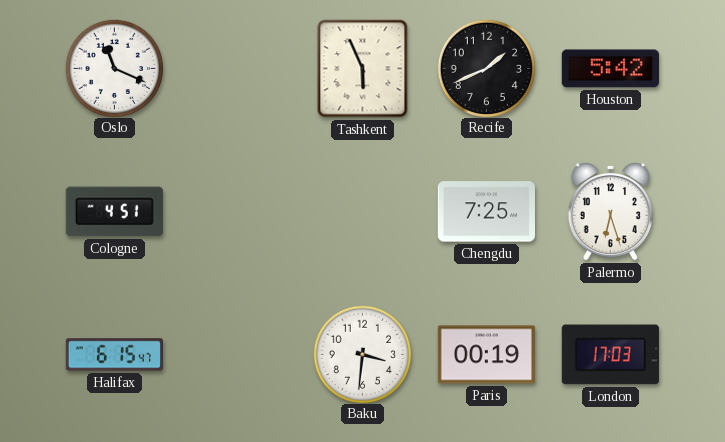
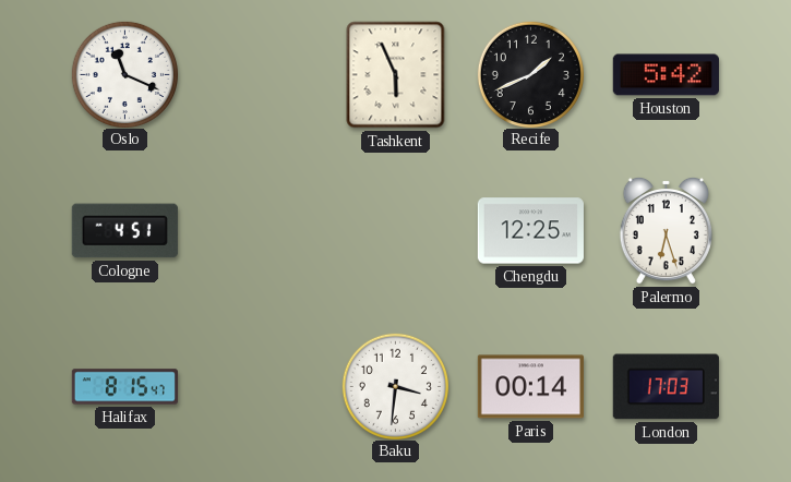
Chengdu: 7:25 -> 12:25 (530, 231)
Halifax: 6:15 -> 8:15 (124, 387)
Paris: 00:19 -> 00:14 (530, 387)
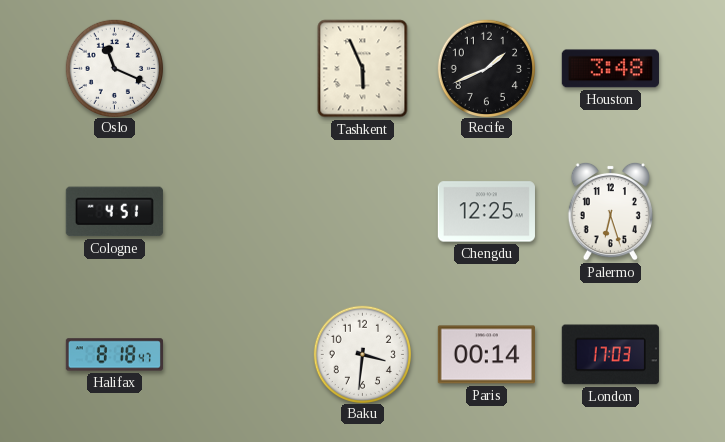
Houston: 5:42 -> 3:48 (610, 69)
Halifax: 8:15 -> 8:18 (114, 355)
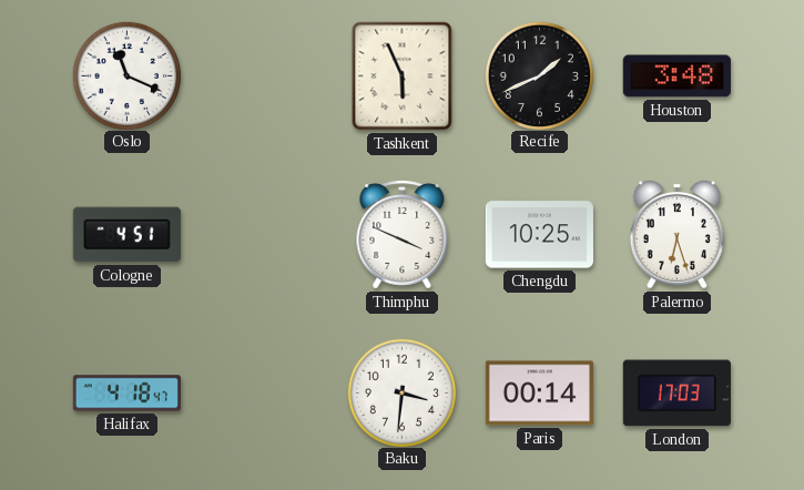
Thimphu: none -> 3:49 (403, 235)
Chengdu: 12:25 -> 10:25 (539, 235)
Halifax: 8:18 -> 4:18 (126, 394)
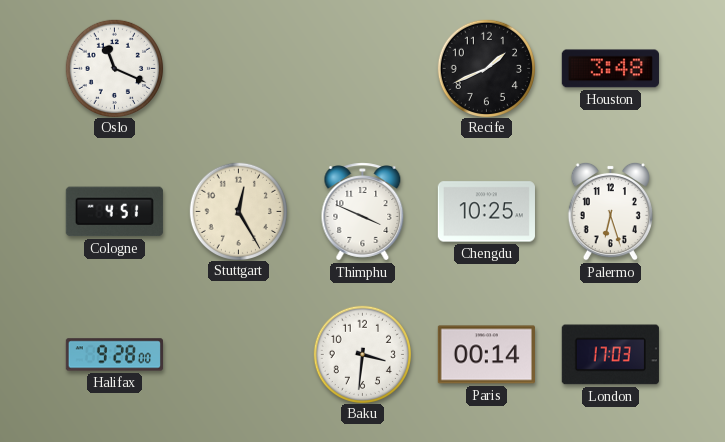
Tashkent: 5:56 -> none (403, 76)
Stuttgart: none -> 12:25 (238, 211)
Halifax: 4:18 -> 9:28 (114, 355)
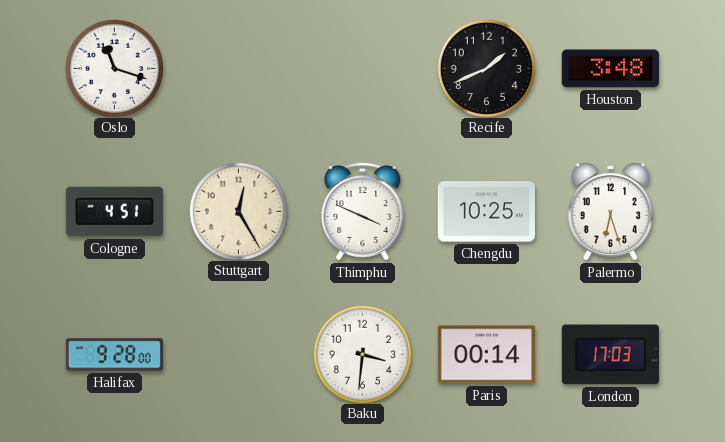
Oslo: 11:19 -> 11:18 (114, 68)
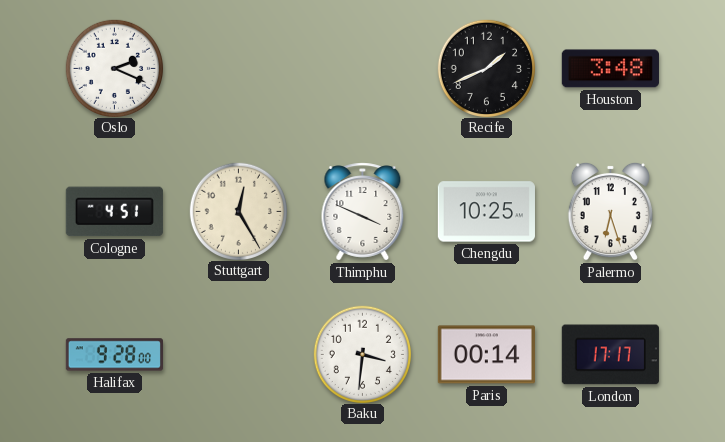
Oslo: 11:18 -> 2:19 (114, 68)
London: 17:03 -> 17:17 (610, 355)
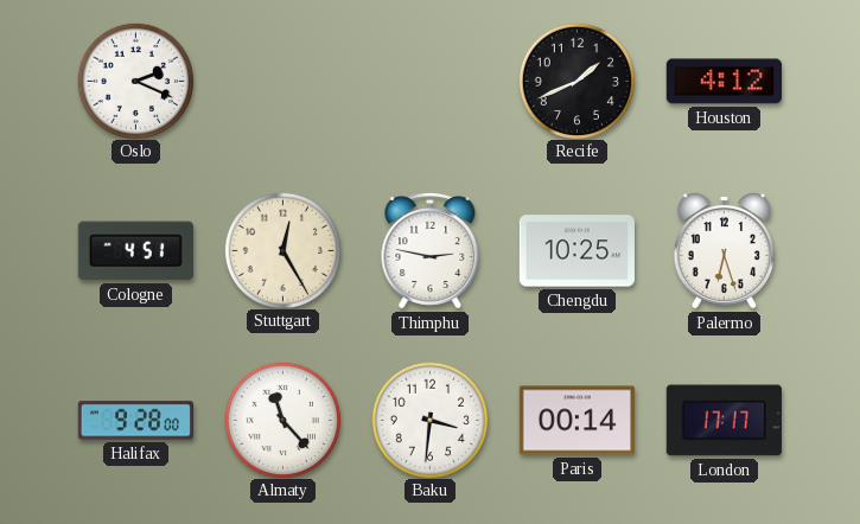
Houston: 3:48 -> 4:12 (724, 82)
Thimphu: 3:49 -> 2:47 (431, 251)
Almaty: none -> 11:23 (282, 420)
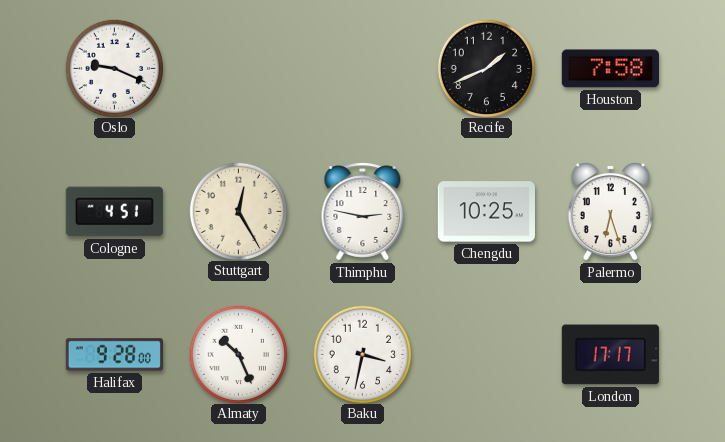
Oslo: 2:19 -> 9:19 (114, 68)
Houston: 4:12 -> 7:58 (610, 69)
Almaty: 11:23 -> 10:26 (238, 354)
Baku: 3:31 -> 3:32 (362, 354)
Paris: 00:14 -> none (576, 421)
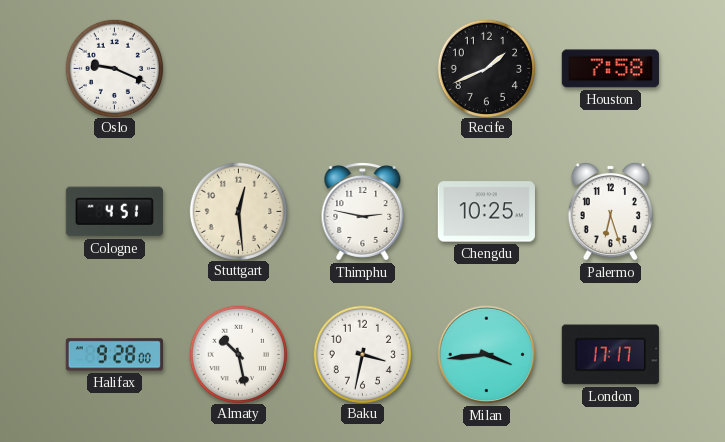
Stuttgart: 12:25 -> 12:29 (238, 211)
Almaty: 10:26 -> 10:28 (238, 354)
Milan: none -> 3:44 (487, 355)
